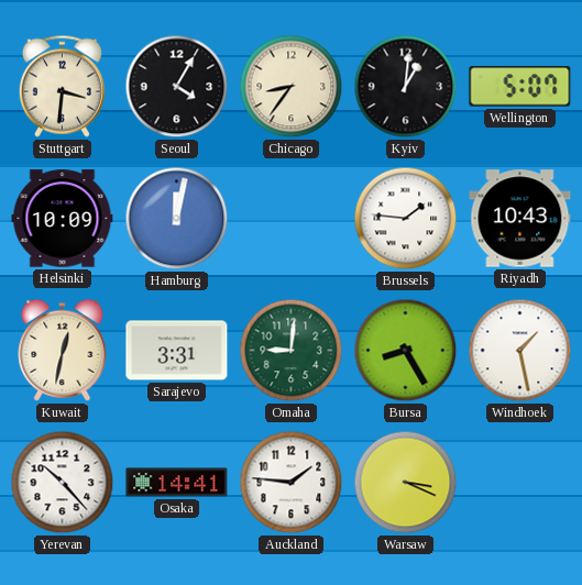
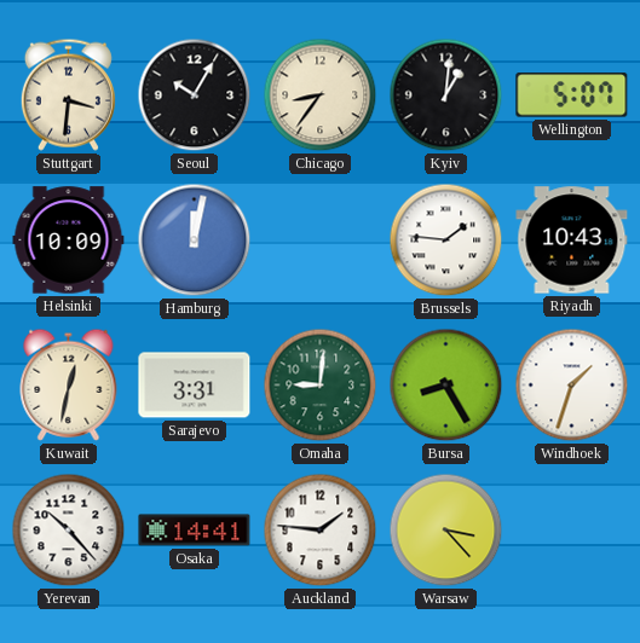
Seoul: 4:05 -> 10:05 (195, 95)
Windhoek: 1:28 -> 1:33 (572, 386)
Warsaw: 3:19 -> 3:23 (446, 531)
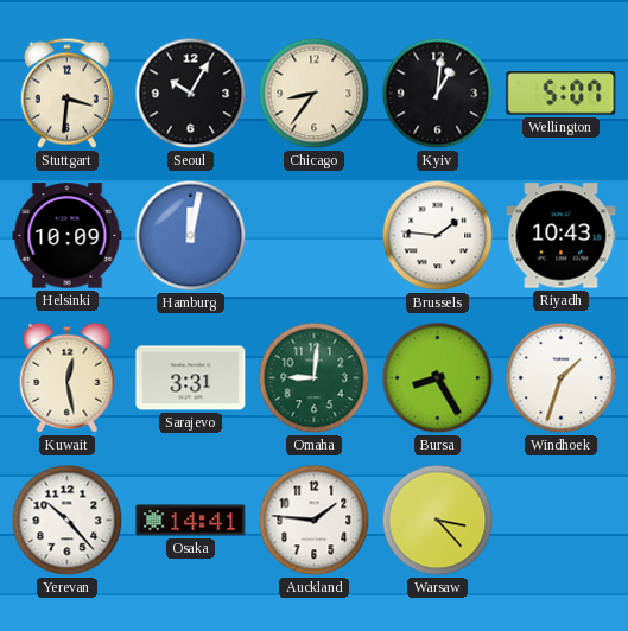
Kuwait: 12:32 -> 12:28 (68, 377)
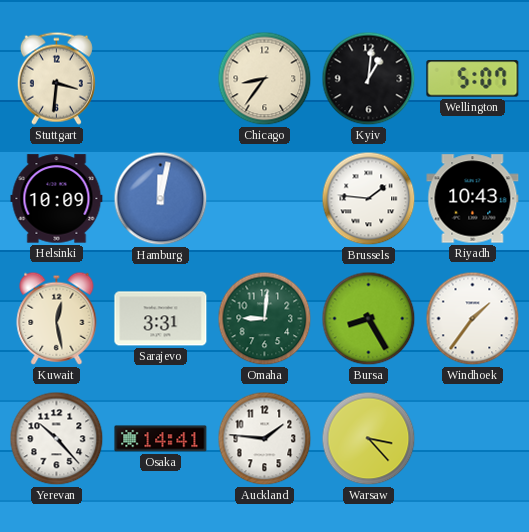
Seoul: 10:05 -> none (191, 94)
Windhoek: 1:33 -> 1:36 (473, 319)
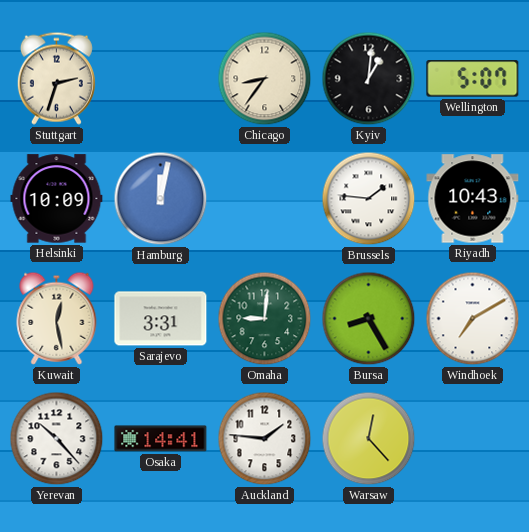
Stuttgart: 3:31 -> 2:33 (56, 78)
Windhoek: 1:36 -> 7:10 (473, 319)
Warsaw: 3:23 -> 12:23 (369, 439)
